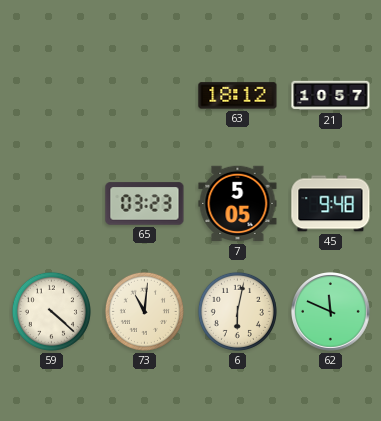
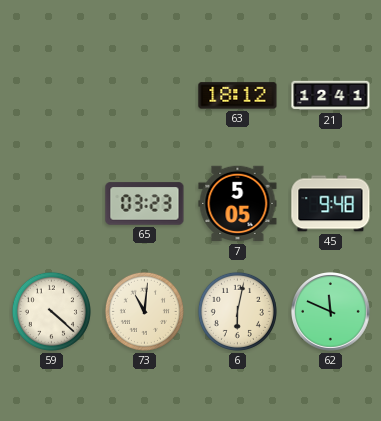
21: 10:57 -> 12:41 (331, 96)
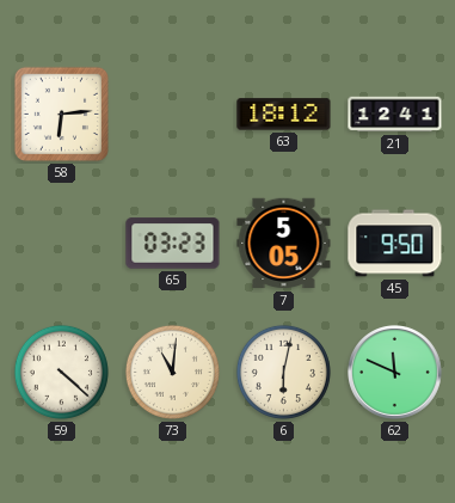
58: none -> 6:14 (61, 114)
45: 9:48 -> 9:50 (395, 244)
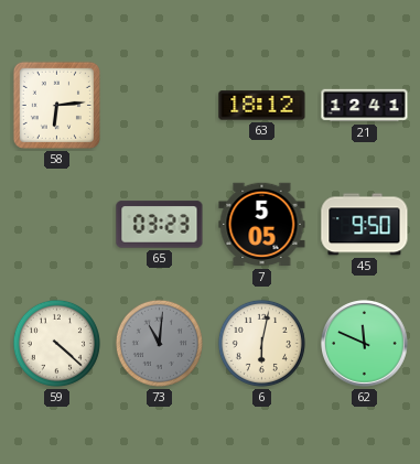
73 dial: cream -> grey (159, 343)
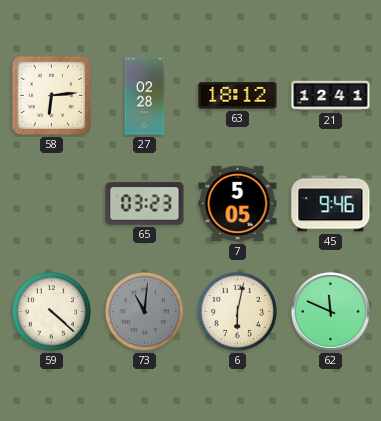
27: none -> 02:28 (145, 96)
45: 9:50 -> 9:46 (331, 204)
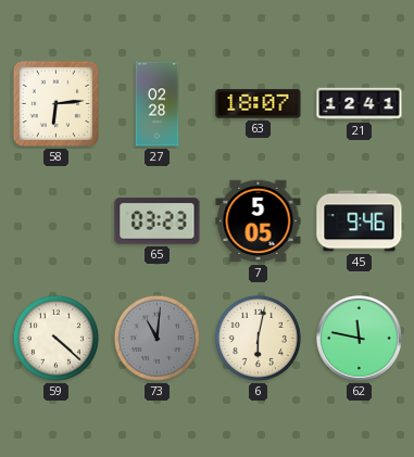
63: 18:12 -> 18:07 (259, 104)
62: 11:49 -> 11:47 (360, 339)
